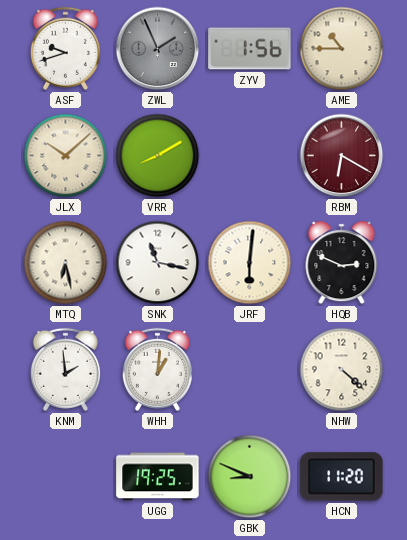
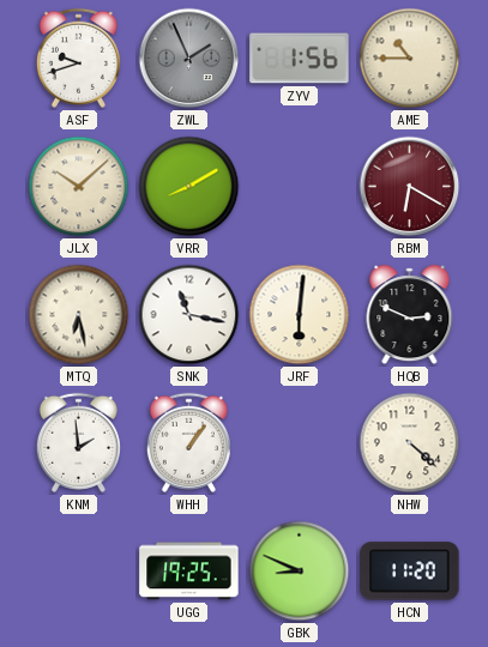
WHH: 1:01 -> 1:06 (188, 442)
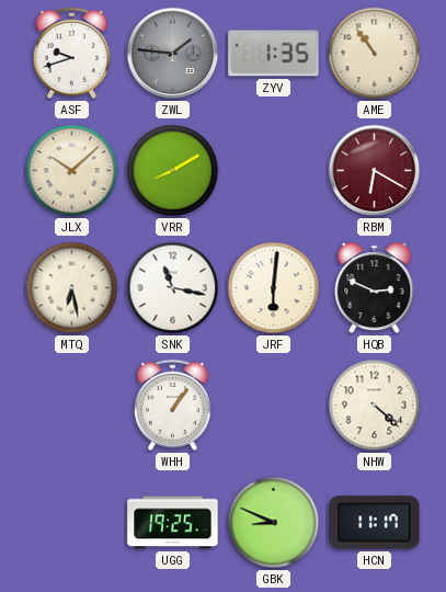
ZWL: 1:56 -> 1:46 (173, 54)
ZYV: 1:56 -> 1:35 (274, 54)
AME: 10:45 -> 10:54 (375, 54)
KNM: 1:59 -> none (78, 442)
HCN: 11:20 -> 11:17 (375, 523)
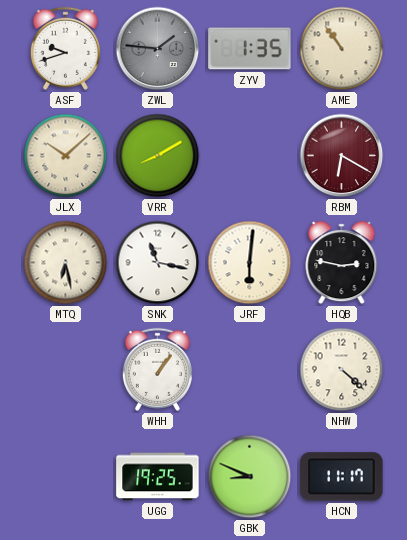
HQB: 2:49 -> 2:47 (342, 263)
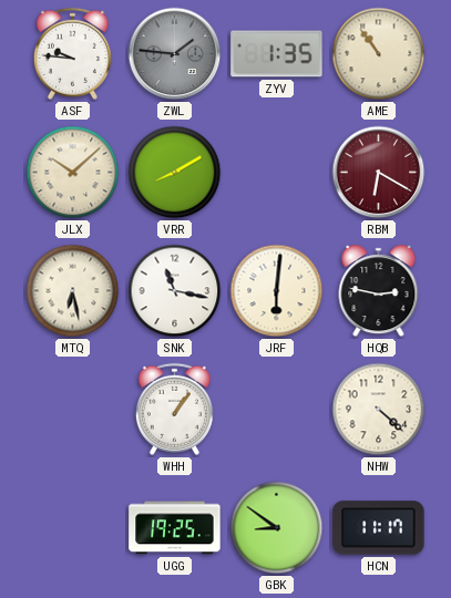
ASF: 9:42 -> 9:46 (72, 53)
GBK: 8:49 -> 8:51 (277, 528)
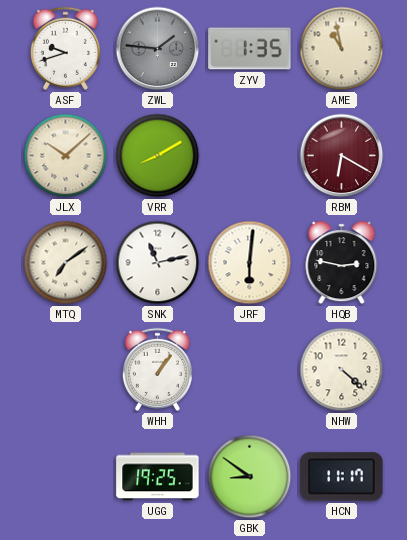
ASF: 9:46 -> 9:42 (65, 48)
AME: 10:54 -> 10:58 (342, 49)
MTQ: 6:28 -> 7:09 (66, 263)
SNK: 11:17 -> 11:13 (158, 263)
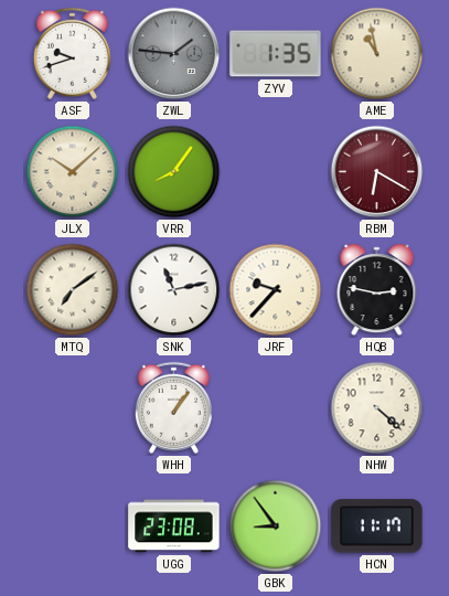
VRR: 8:10 -> 8:06 (174, 172)
JRF: 6:01 -> 9:37 (276, 290)
UGG: 19:25 -> 23:08 (174, 526)
GBK: 8:51 -> 8:54 (276, 526)
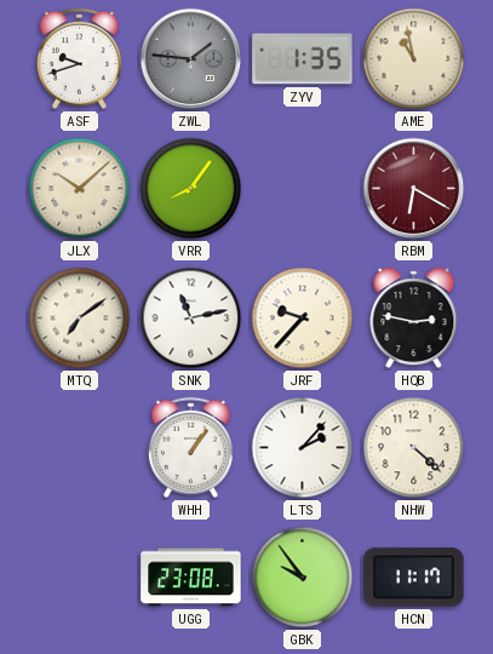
LTS: none -> 2:07 (303, 448)
GBK: 8:54 -> 9:54 (303, 578)
